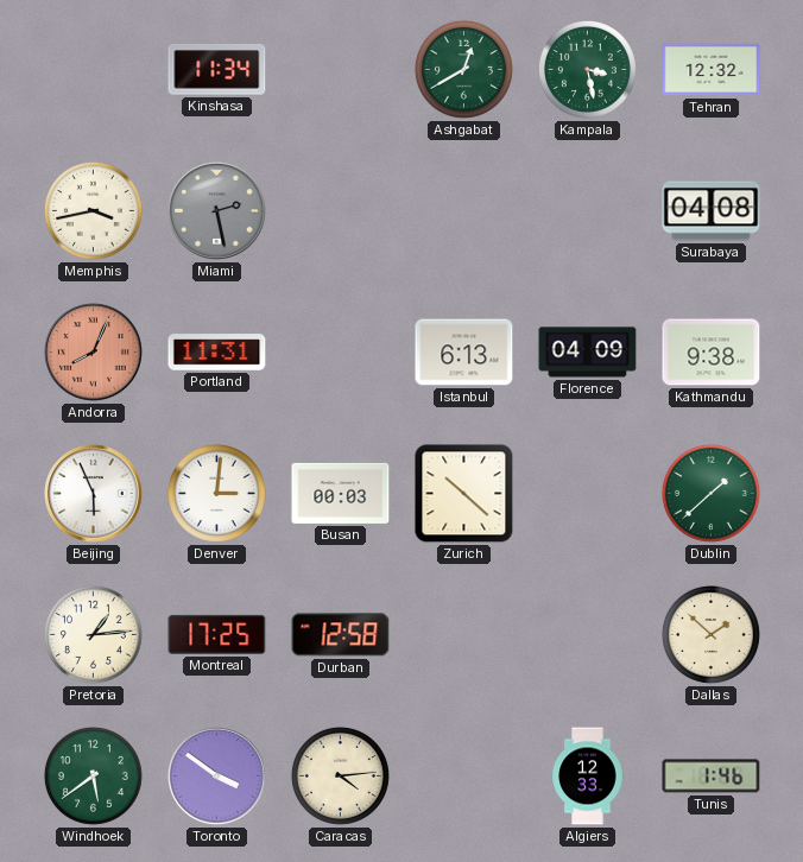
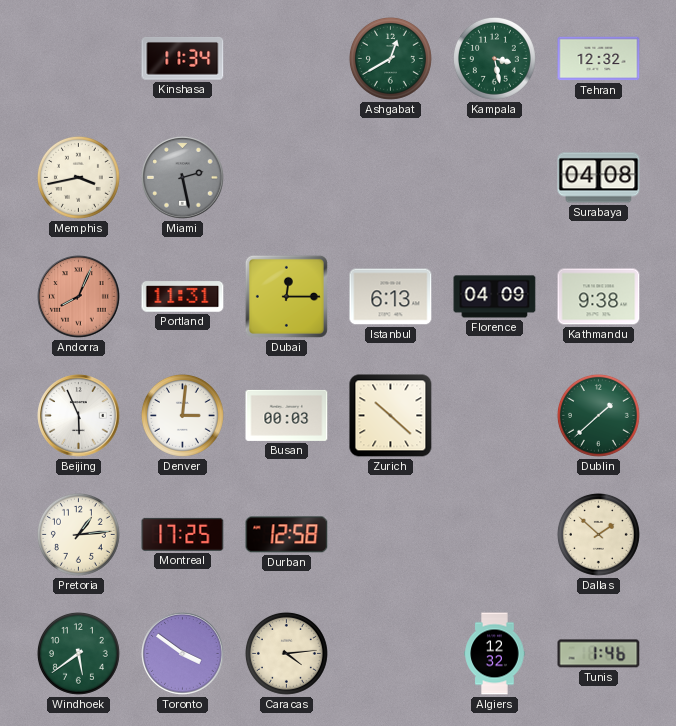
Dubai: none -> 12:15 (286, 296)
Algiers: 12:33 -> 12:32 (495, 654)
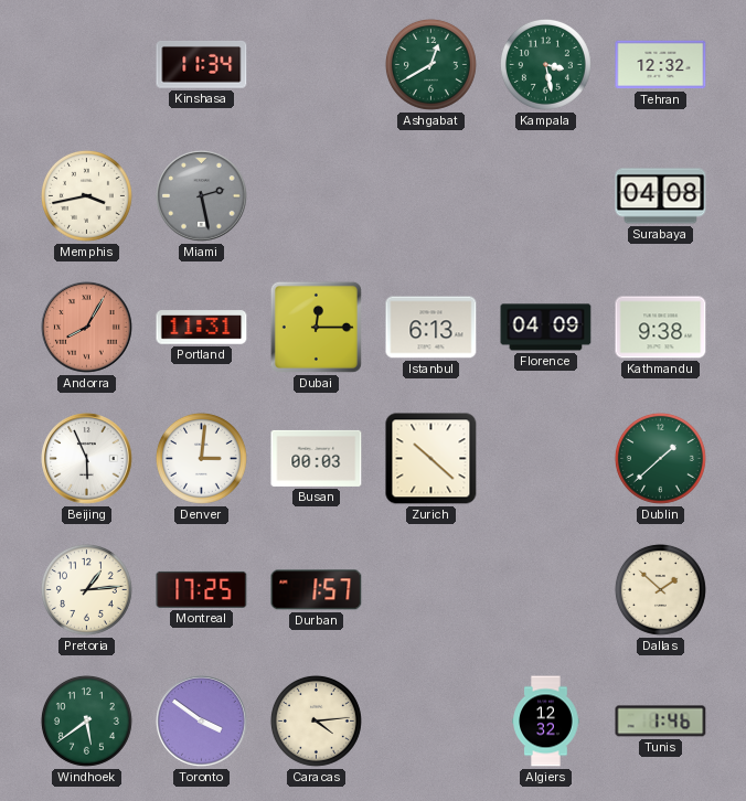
Andorra: 8:04 -> 8:05 (87, 328)
Durban: 12:58 -> 1:57 (317, 590)
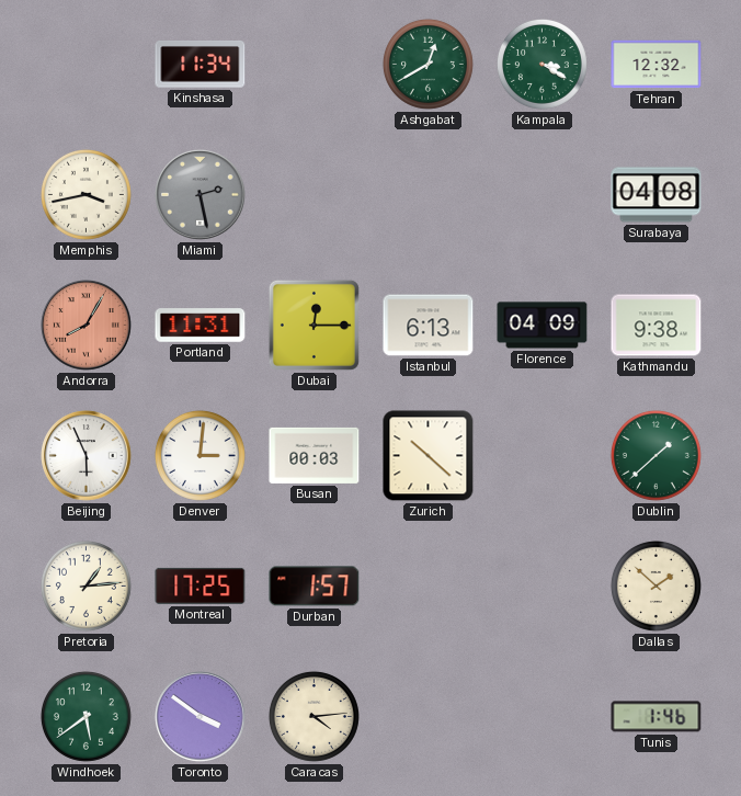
Kampala: 3:28 -> 3:20 (541, 64)
Algiers: 12:32 -> none (546, 722)
